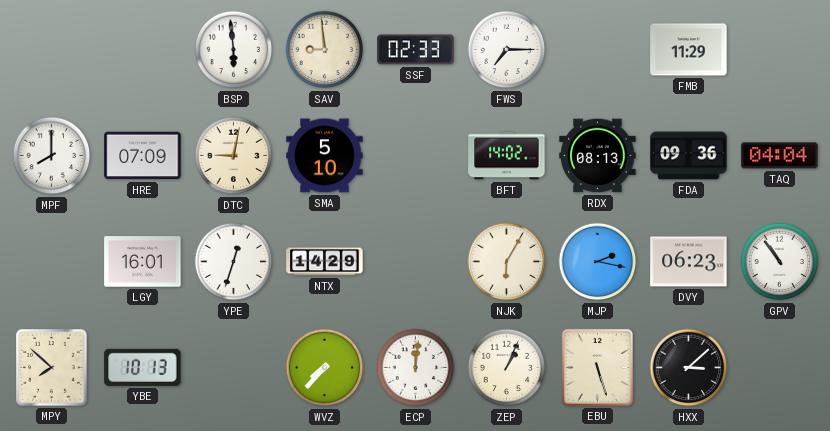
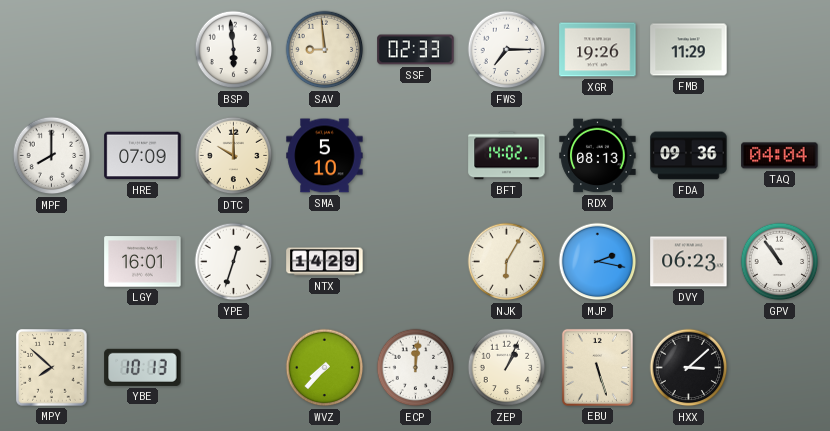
XGR: none -> 19:26 (598, 50)
DTC: 9:02 -> 10:00 (234, 156)
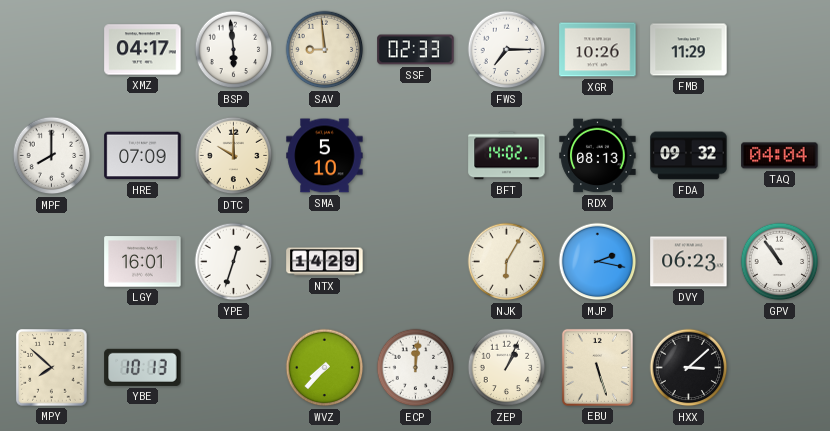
XMZ: none -> 04:17 (143, 50)
XGR: 19:26 -> 10:26 (598, 50)
FDA: 09:36 -> 09:32 (689, 156)
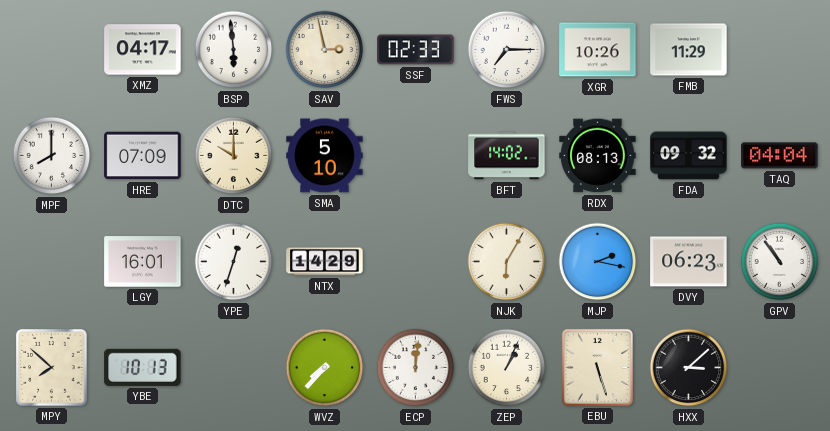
SAV: 8:59 -> 2:58 (325, 50)
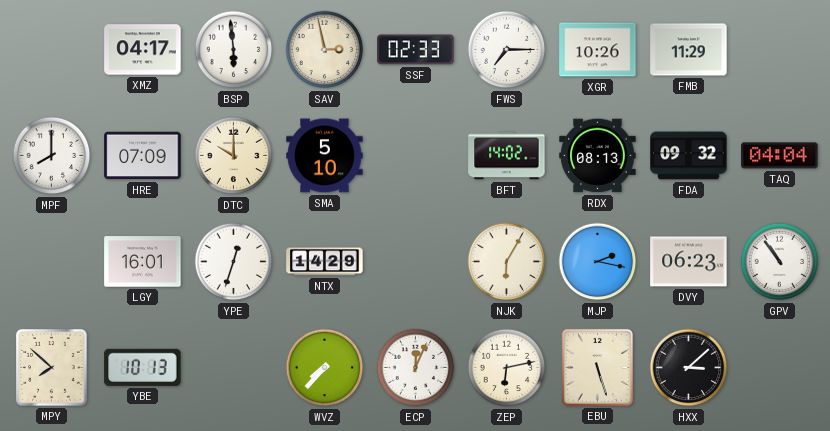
ECP: 12:01 -> 12:04 (416, 368)
ZEP: 1:04 -> 6:13 (507, 368)
